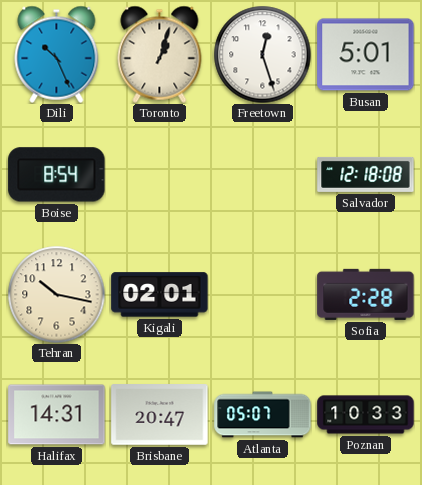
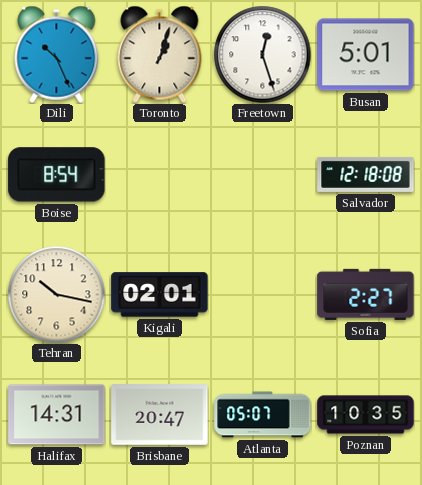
Sofia: 2:28 -> 2:27 (366, 294)
Poznan: 10:33 -> 10:35 (366, 415)
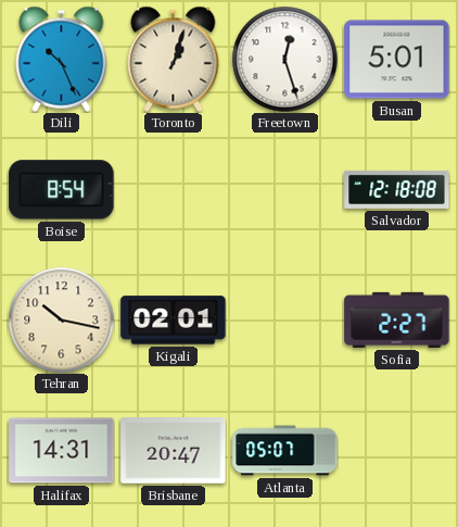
Poznan: 10:35 -> none (366, 415)
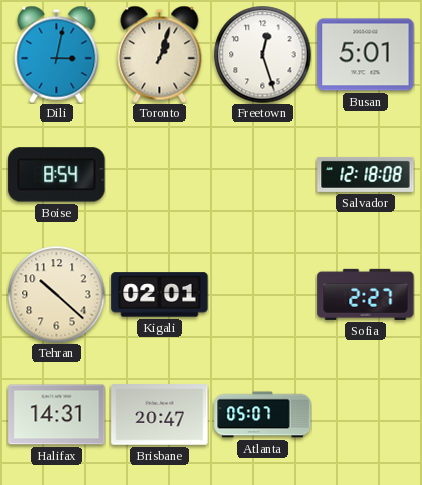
Dili: 10:26 -> 3:02 (57, 54)
Tehran: 10:17 -> 10:22 (56, 294)
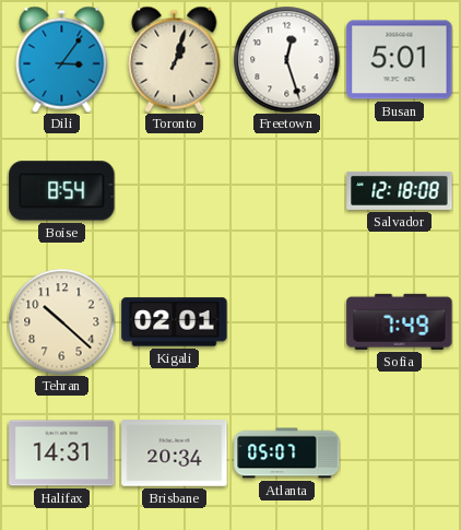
Dili: 3:02 -> 3:06 (62, 59)
Sofia: 2:27 -> 7:49 (400, 321)
Brisbane: 20:47 -> 20:34 (175, 454)
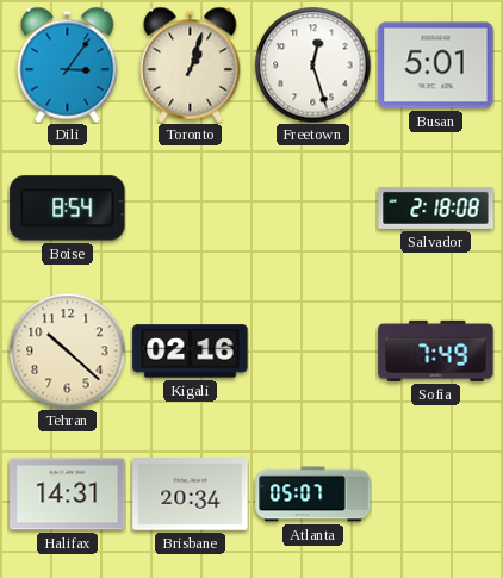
Salvador: 12:18 -> 2:18 (436, 207)
Kigali: 02:01 -> 02:16 (191, 352)
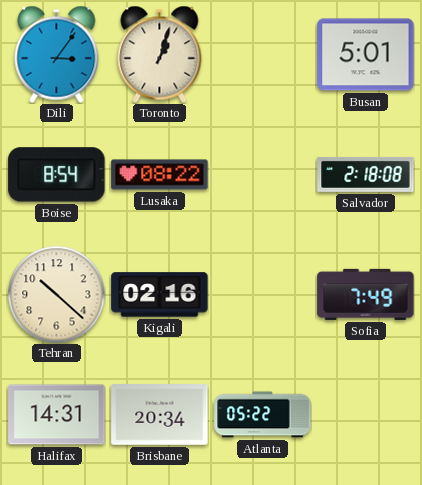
Freetown: 12:27 -> none (312, 64)
Lusaka: none -> 08:22 (160, 175)
Atlanta: 05:07 -> 05:22 (263, 415)
